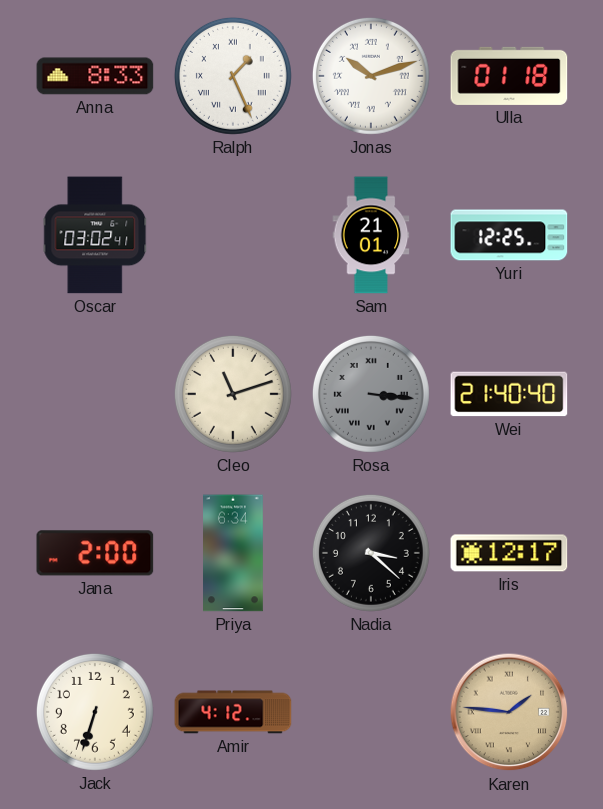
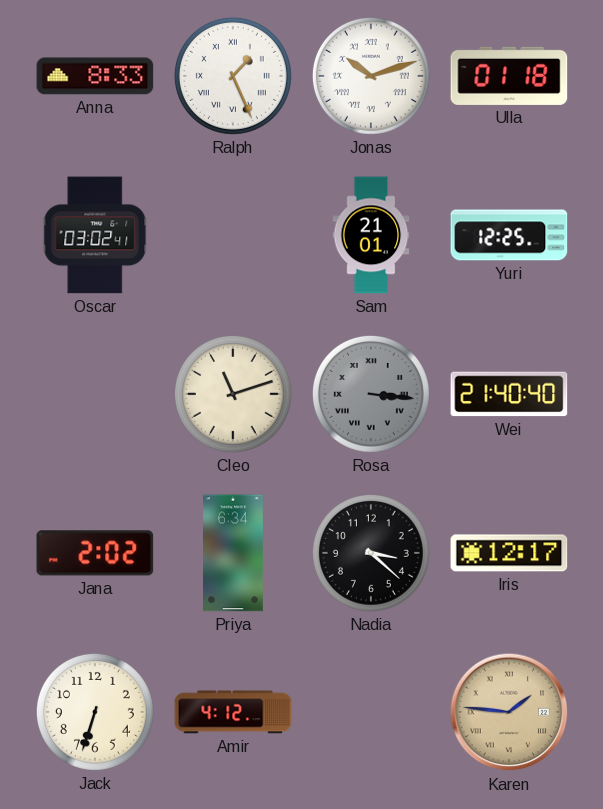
Jana: 2:00 -> 2:02 (95, 553)
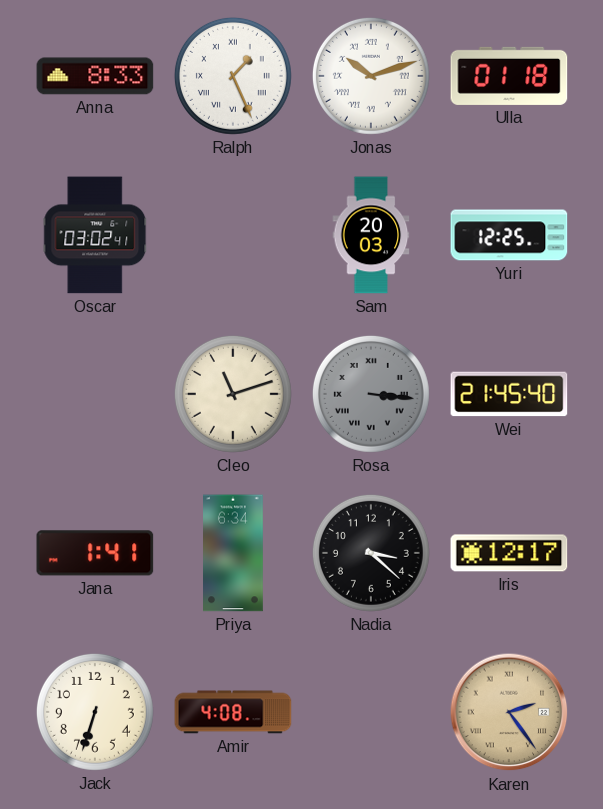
Sam: 21:01 -> 20:03 (371, 235)
Wei: 21:40 -> 21:45 (509, 394)
Jana: 2:02 -> 1:41 (95, 553)
Amir: 4:12 -> 4:08 (233, 712)
Karen: 1:46 -> 2:24 (509, 712)
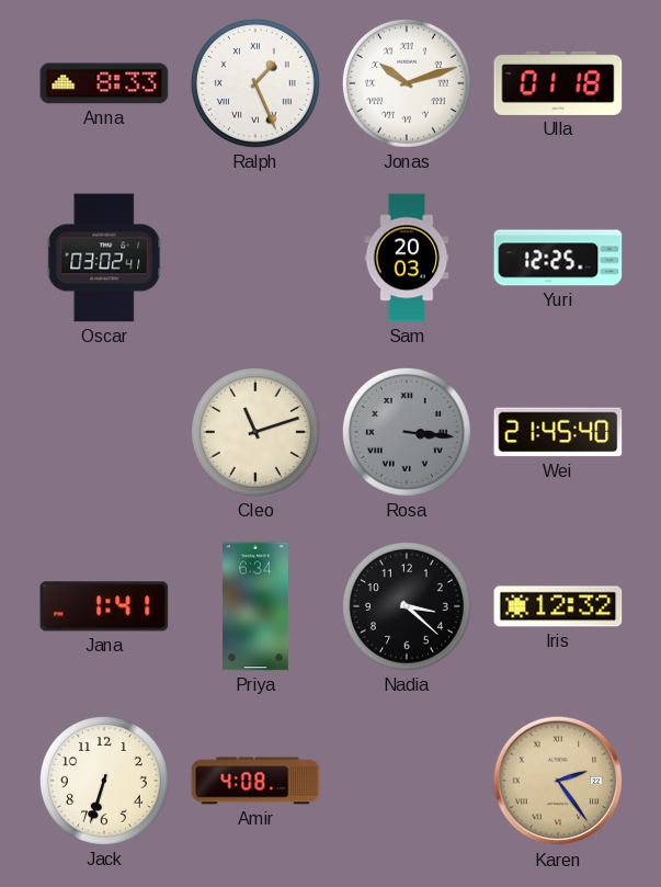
Iris: 12:17 -> 12:32 (558, 606)
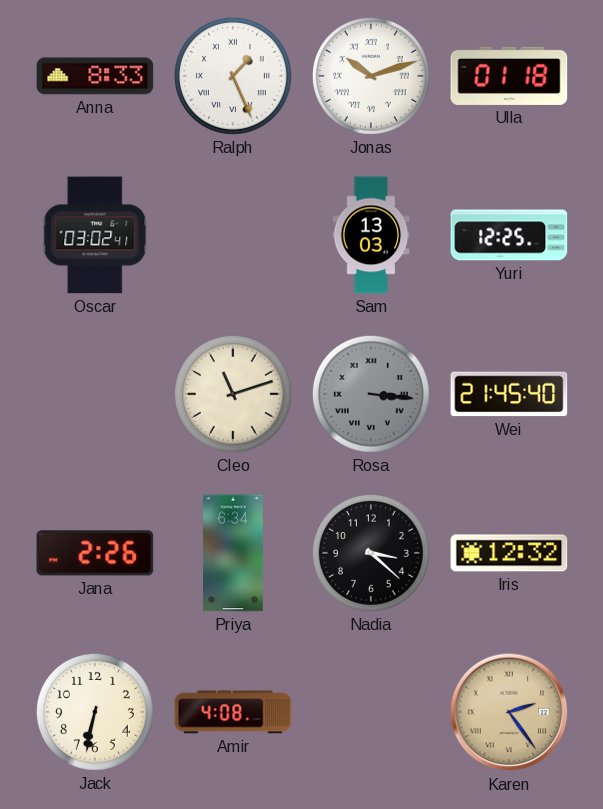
Sam: 20:03 -> 13:03 (371, 235)
Jana: 1:41 -> 2:26 (95, 553)
Jack: 6:33 -> 6:32 (95, 712)
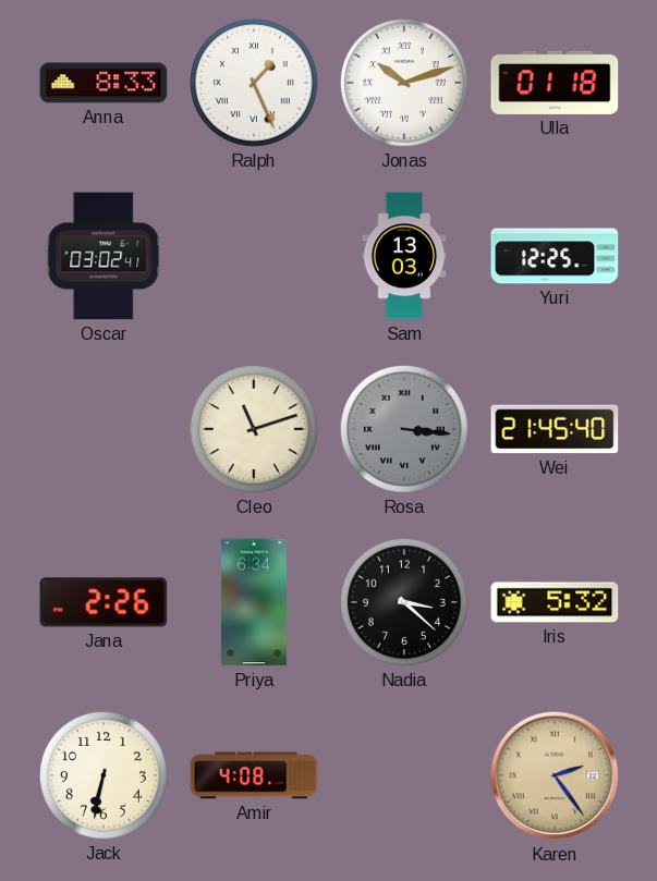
Iris: 12:32 -> 5:32 (555, 602)
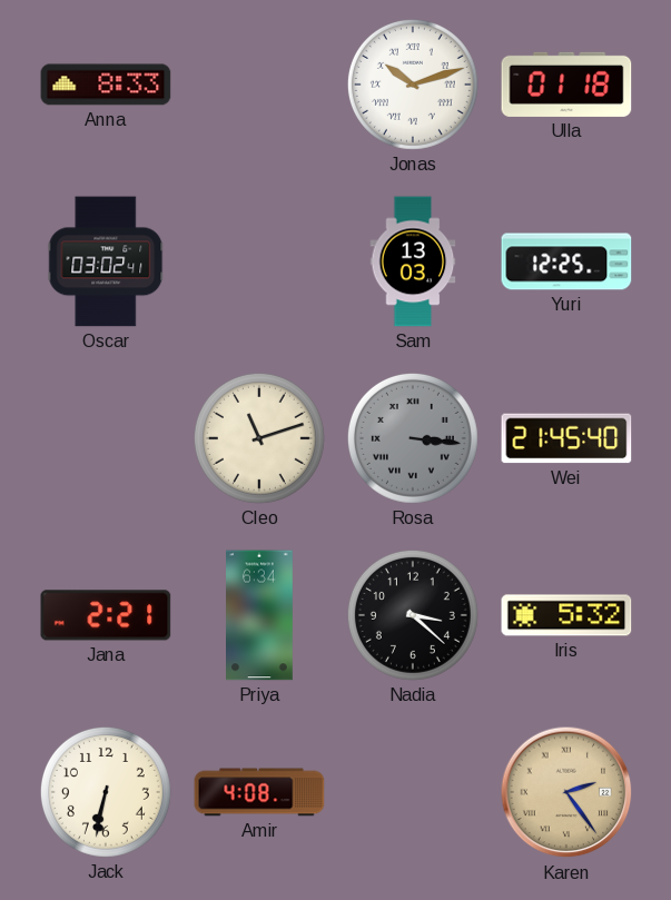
Ralph: 1:26 -> none (254, 83)
Jana: 2:26 -> 2:21 (106, 615)
